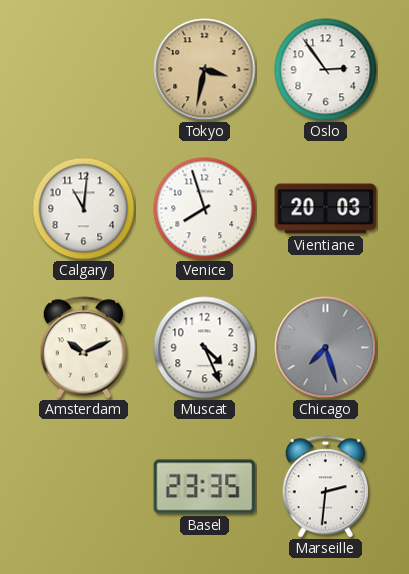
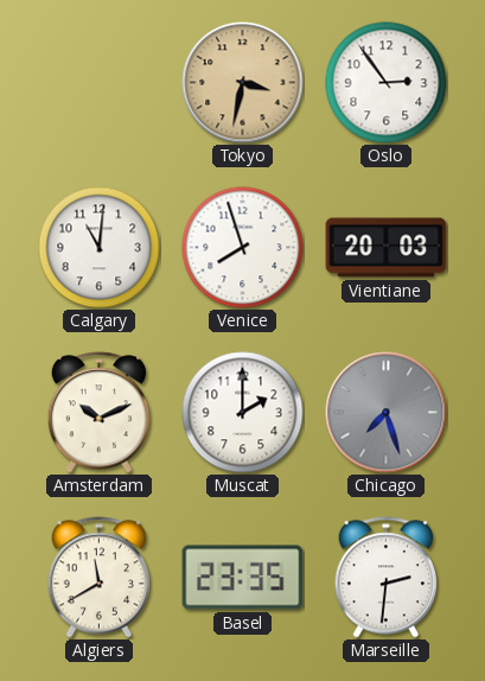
Muscat: 4:26 -> 2:00 (243, 413)
Algiers: none -> 11:40 (98, 578)
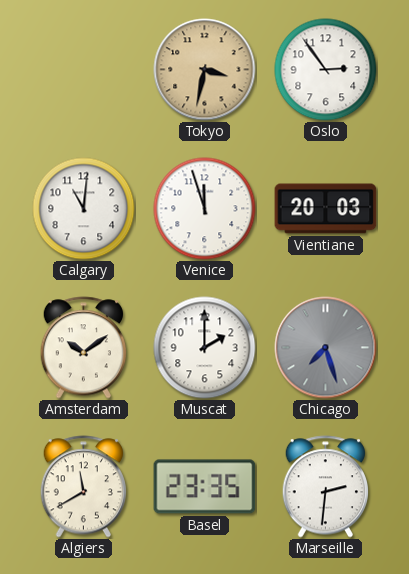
Venice: 7:57 -> 11:57 (205, 209)
Amsterdam: 10:11 -> 10:09 (83, 348)
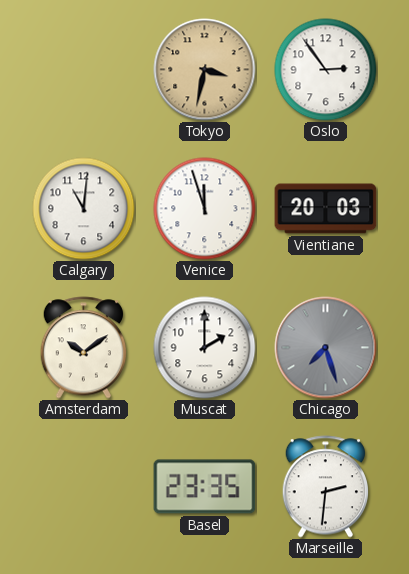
Algiers: 11:40 -> none (83, 487)
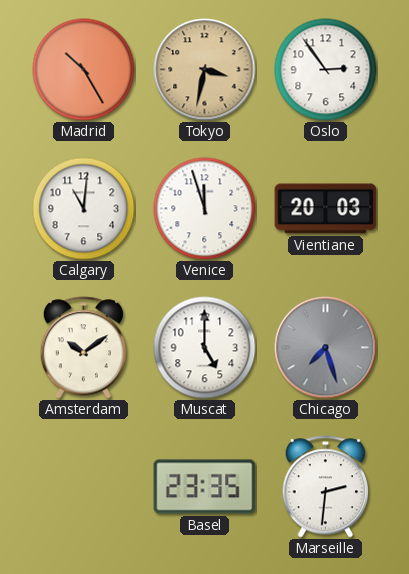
Madrid: none -> 10:25 (84, 70)
Muscat: 2:00 -> 5:00 (205, 348)
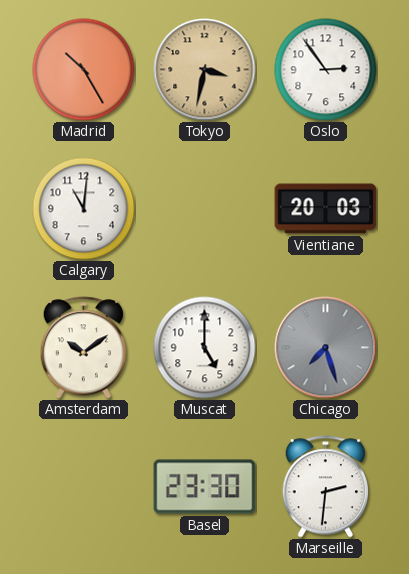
Venice: 11:57 -> none (205, 209)
Basel: 23:35 -> 23:30 (205, 487)
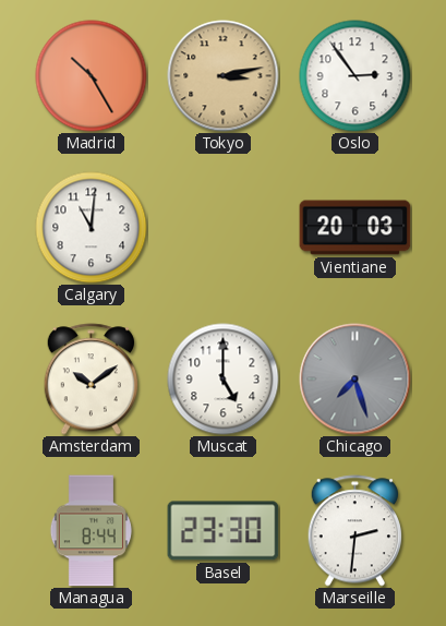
Tokyo: 3:32 -> 3:13 (224, 76)
Managua: none -> 8:44 (91, 531)
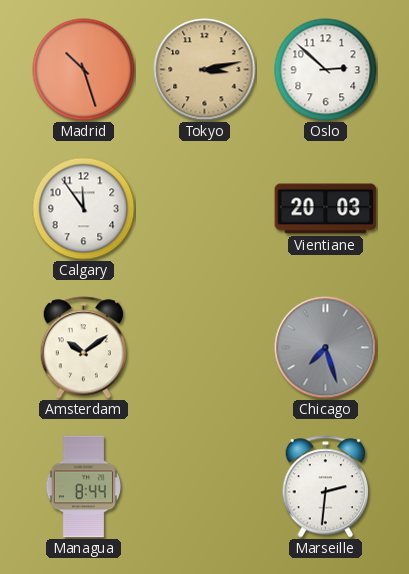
Madrid: 10:25 -> 10:27 (84, 70)
Oslo: 2:54 -> 2:52 (326, 70)
Calgary: 11:01 -> 11:54 (84, 209)
Muscat: 5:00 -> none (224, 380)
Basel: 23:30 -> none (224, 531)
